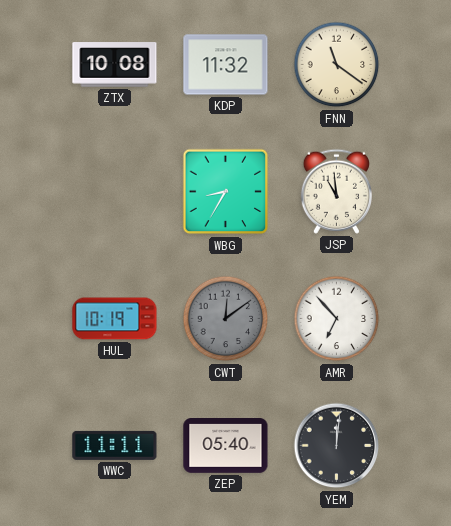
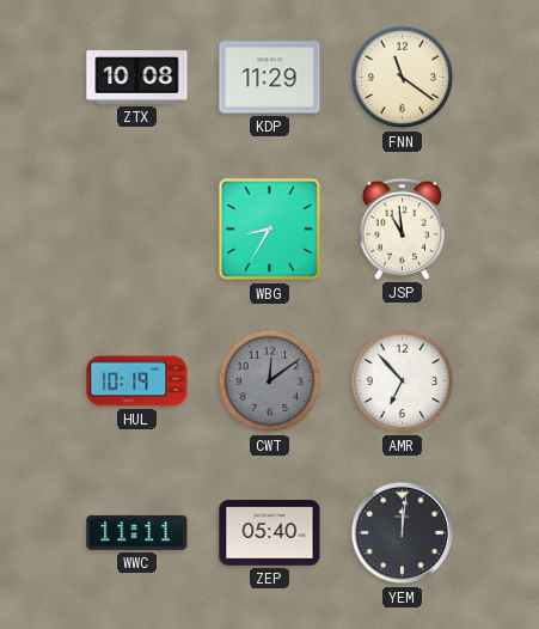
KDP: 11:32 -> 11:29 (270, 78)
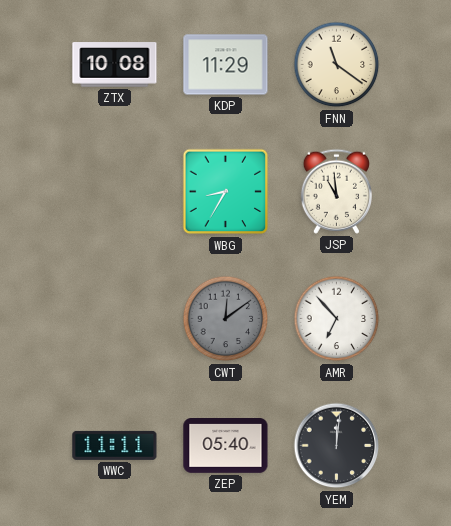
HUL: 10:19 -> none (137, 381)
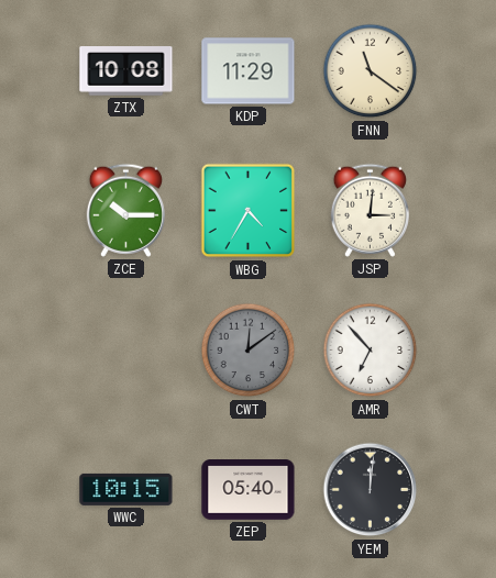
ZCE: none -> 10:15 (125, 210)
WBG: 8:35 -> 4:35 (249, 211)
JSP: 10:59 -> 3:01 (370, 210)
WWC: 11:11 -> 10:15 (126, 489)
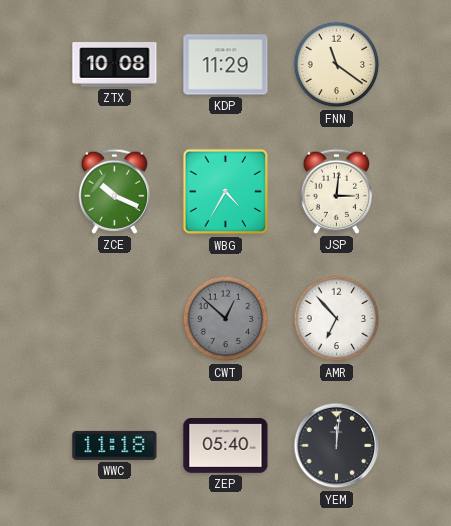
ZCE: 10:15 -> 10:19 (114, 191)
CWT: 12:09 -> 12:52 (226, 319)
WWC: 10:15 -> 11:18 (115, 445)
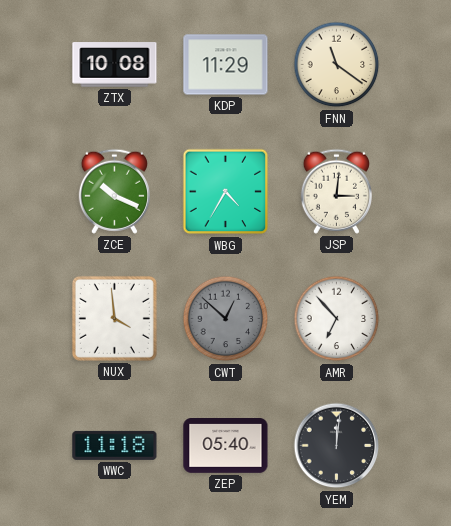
NUX: none -> 3:59 (114, 318)
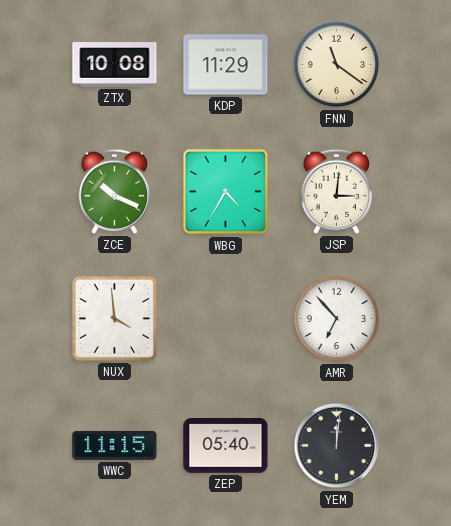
CWT: 12:52 -> none (226, 319)
WWC: 11:18 -> 11:15 (115, 445)
